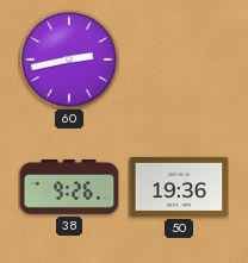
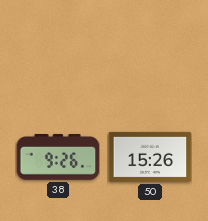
60: 2:43 -> none (69, 60)
50: 19:36 -> 15:26 (150, 157)
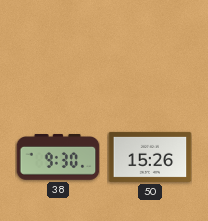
38: 9:26 -> 9:30 (58, 158)
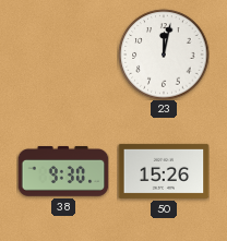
23: none -> 12:02 (164, 55)
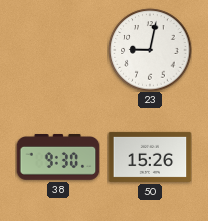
23: 12:02 -> 9:02 (150, 50)
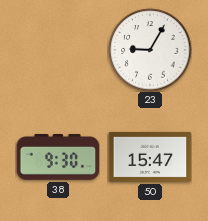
23: 9:02 -> 9:05 (150, 50)
50: 15:26 -> 15:47 (150, 157)
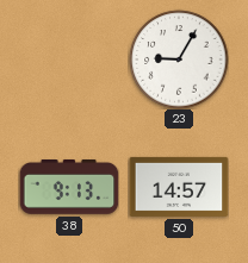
38: 9:30 -> 9:13 (69, 188)
50: 15:47 -> 14:57 (179, 187)
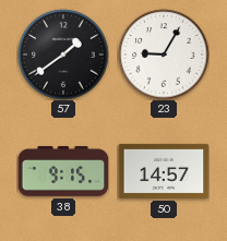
57: none -> 1:39 (63, 55)
38: 9:13 -> 9:15 (63, 172)
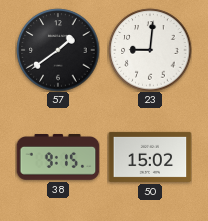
23: 9:05 -> 9:01 (150, 50)
50: 14:57 -> 15:02 (150, 157)
